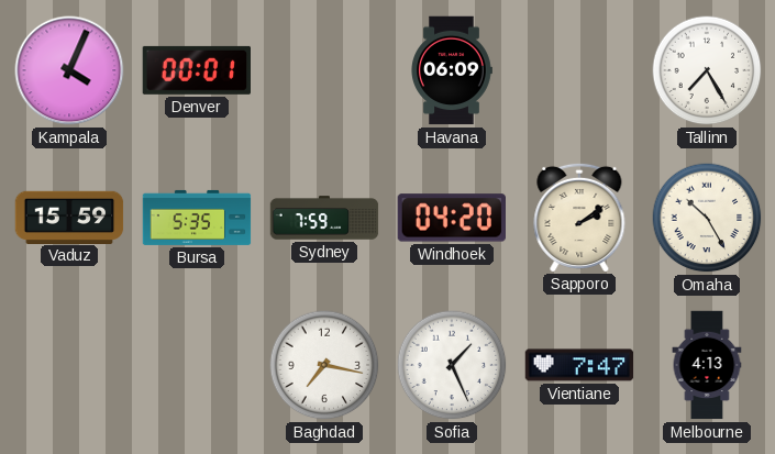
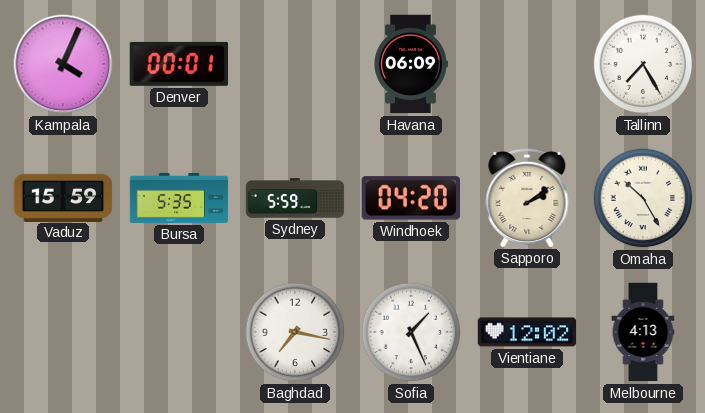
Sydney: 7:59 -> 5:59 (295, 198)
Vientiane: 7:47 -> 12:02 (527, 332)
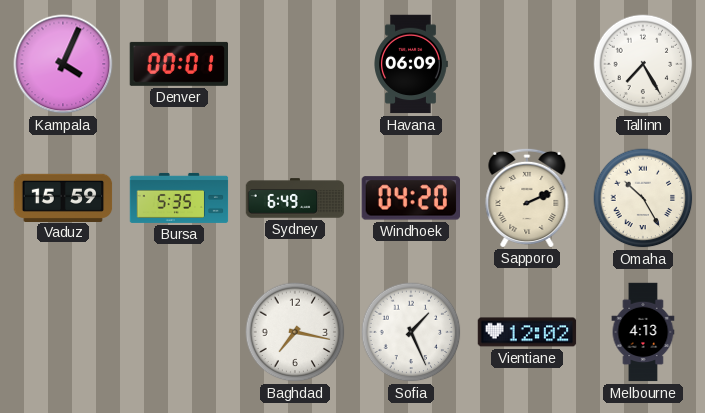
Sydney: 5:59 -> 6:49 (295, 198)
Sapporo: 2:09 -> 2:11 (527, 197)
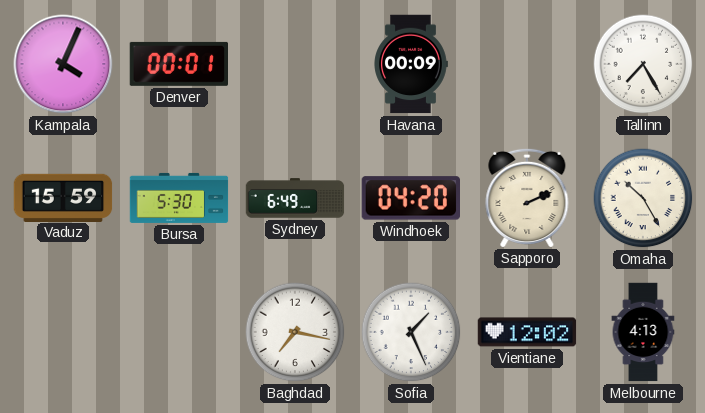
Havana: 06:09 -> 00:09 (411, 64)
Bursa: 5:35 -> 5:30 (179, 198)
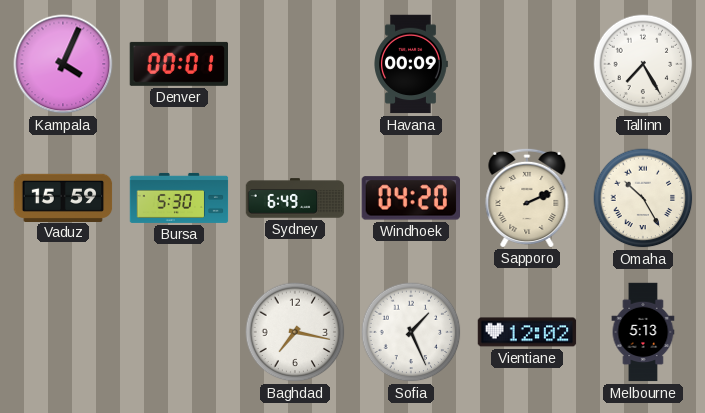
Melbourne: 4:13 -> 5:13 (643, 332)
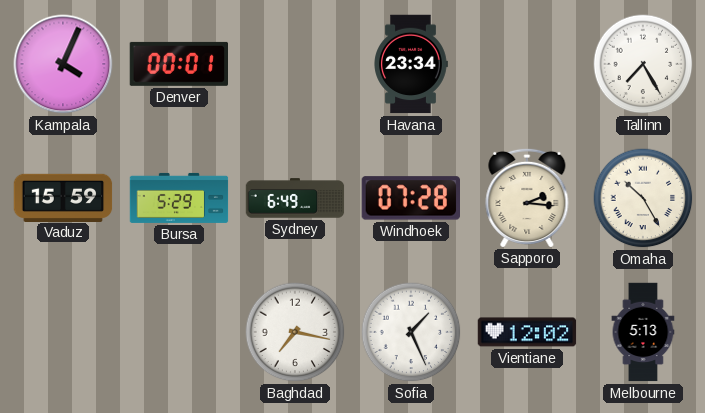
Havana: 00:09 -> 23:34 (411, 64)
Bursa: 5:30 -> 5:29 (179, 198)
Windhoek: 04:20 -> 07:28 (410, 198)
Sapporo: 2:11 -> 2:16 (527, 197)
